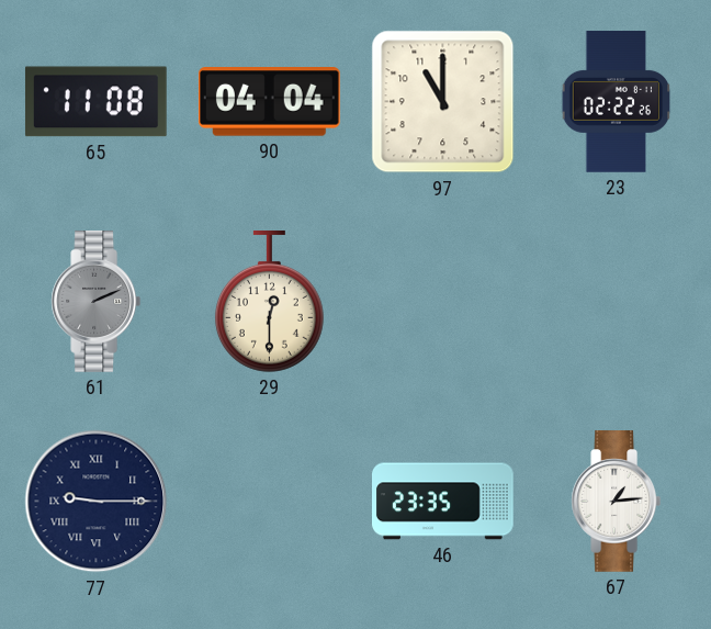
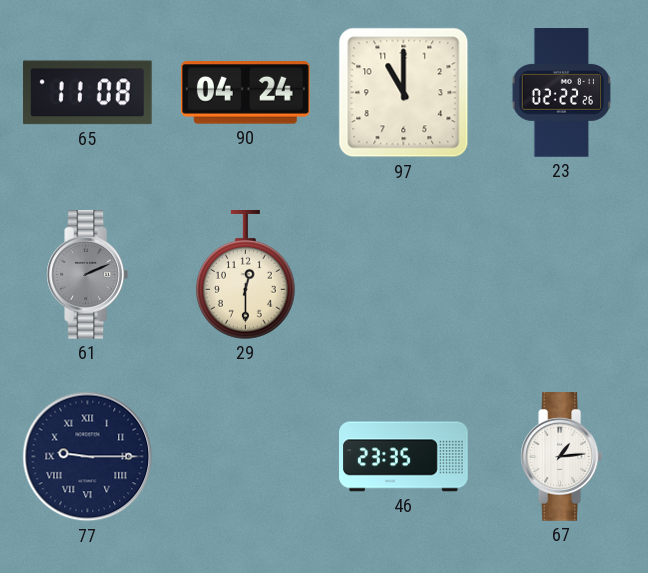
90: 04:04 -> 04:24 (245, 93)
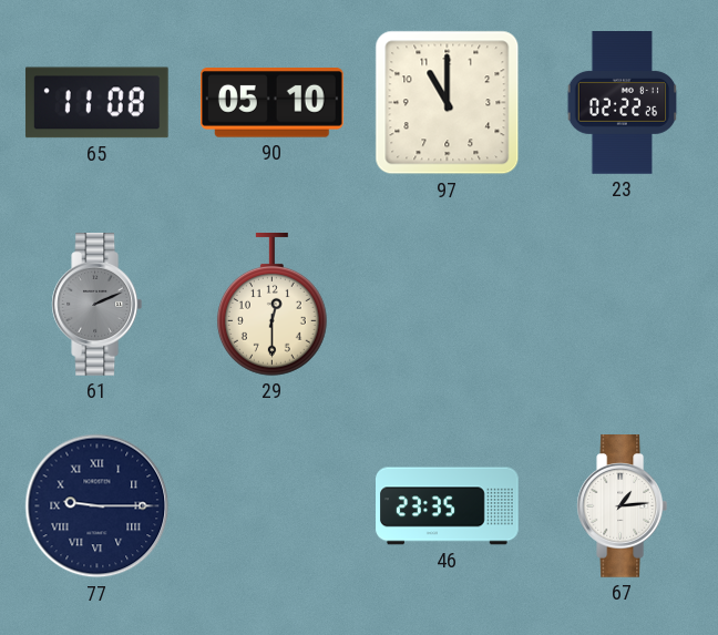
90: 04:24 -> 05:10 (271, 103)
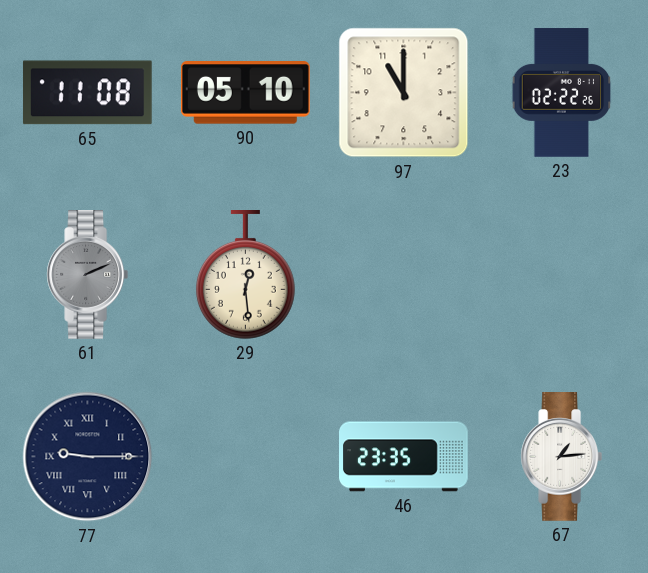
29: 12:30 -> 12:29 (245, 275)
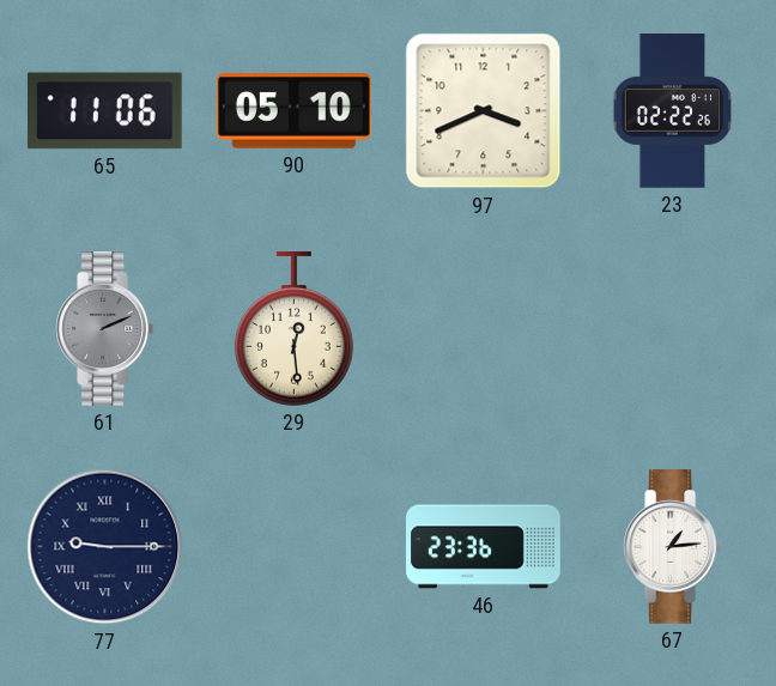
65: 11:08 -> 11:06 (104, 111)
97: 11:00 -> 3:41 (484, 111)
46: 23:35 -> 23:36 (484, 547)
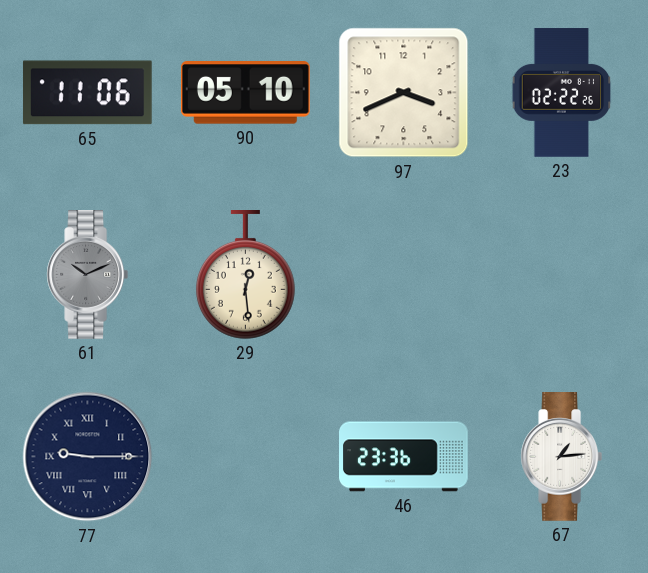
61: 2:11 -> 10:11 (88, 275)
